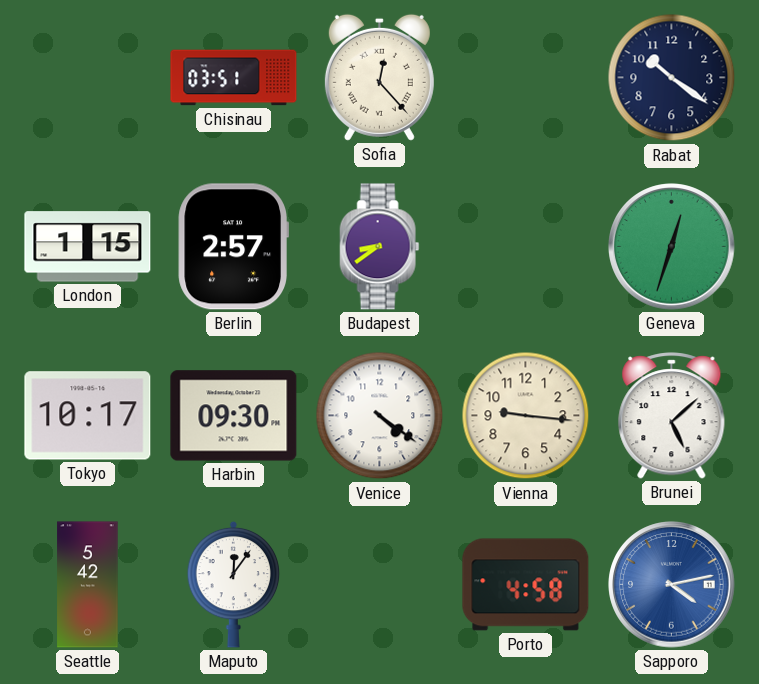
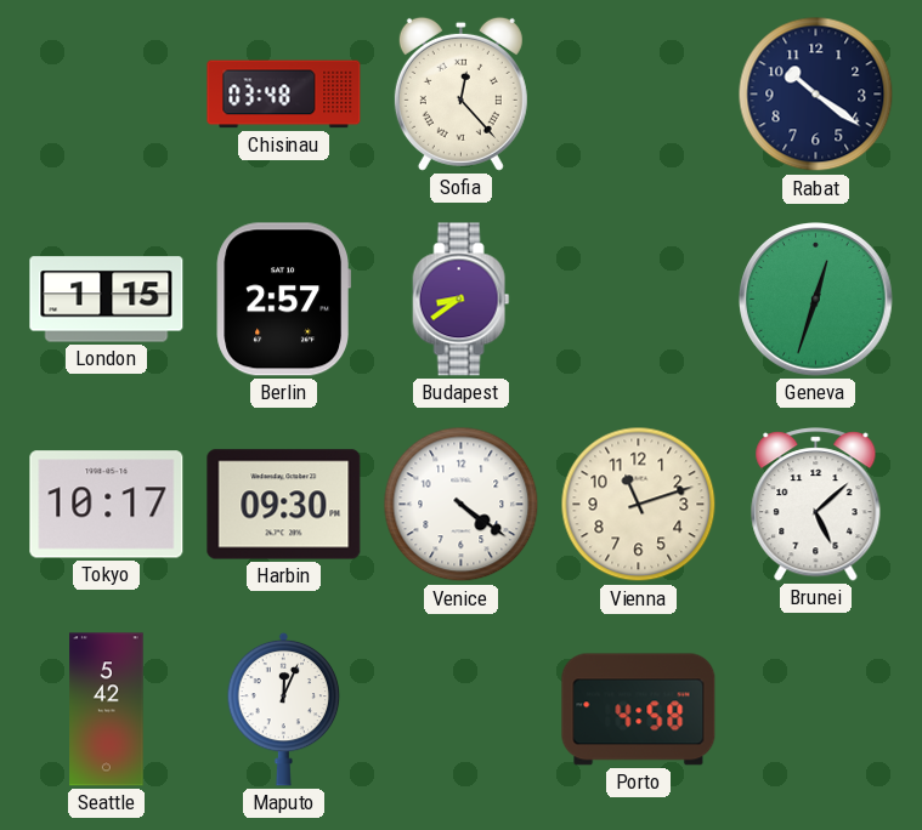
Chisinau: 03:51 -> 03:48 (284, 95)
Vienna: 9:16 -> 11:12 (639, 505)
Maputo: 12:06 -> 12:04 (284, 709)
Sapporo: 4:13 -> none (672, 585)
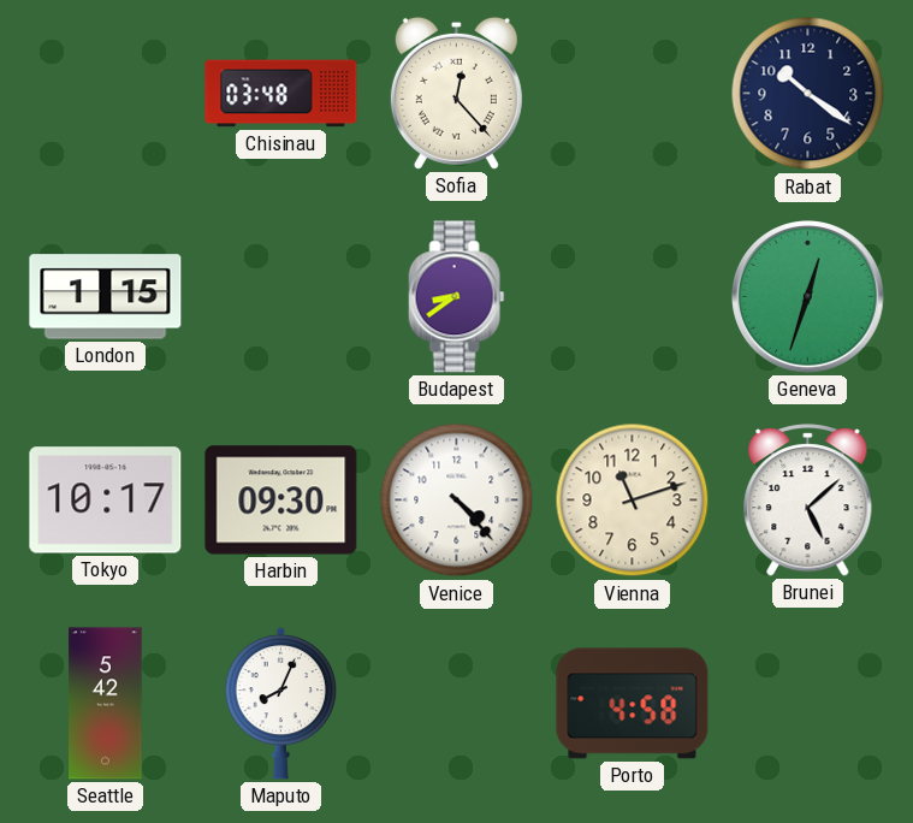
Berlin: 2:57 -> none (283, 300)
Venice: 4:21 -> 4:23 (457, 501)
Maputo: 12:04 -> 8:04 (281, 703)
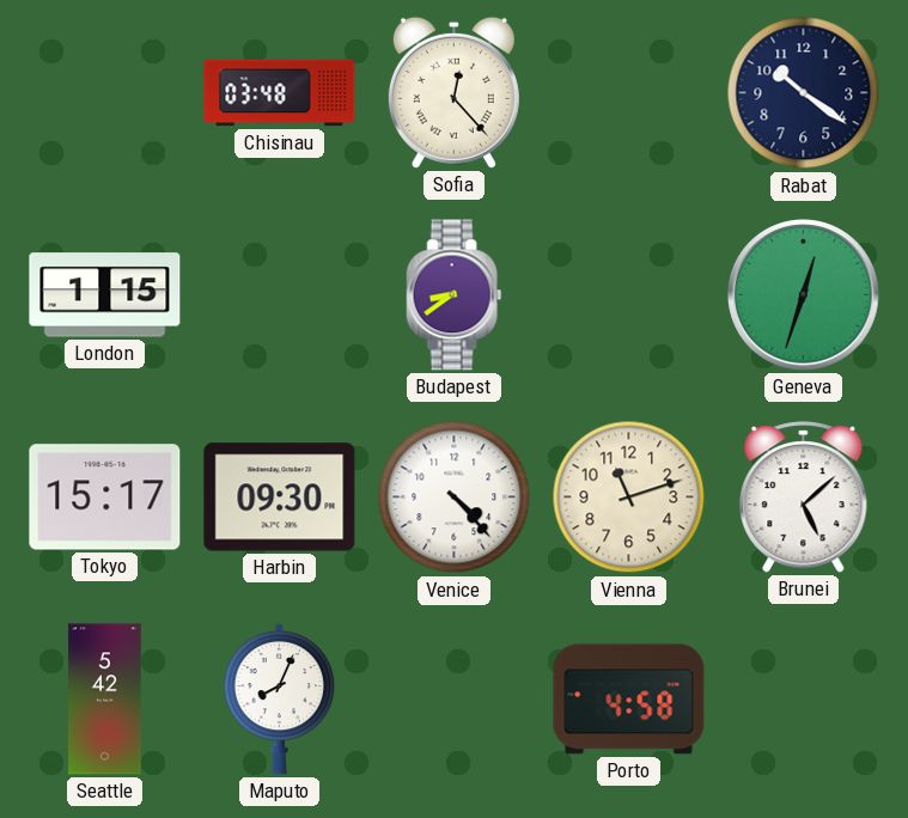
Tokyo: 10:17 -> 15:17 (105, 497)
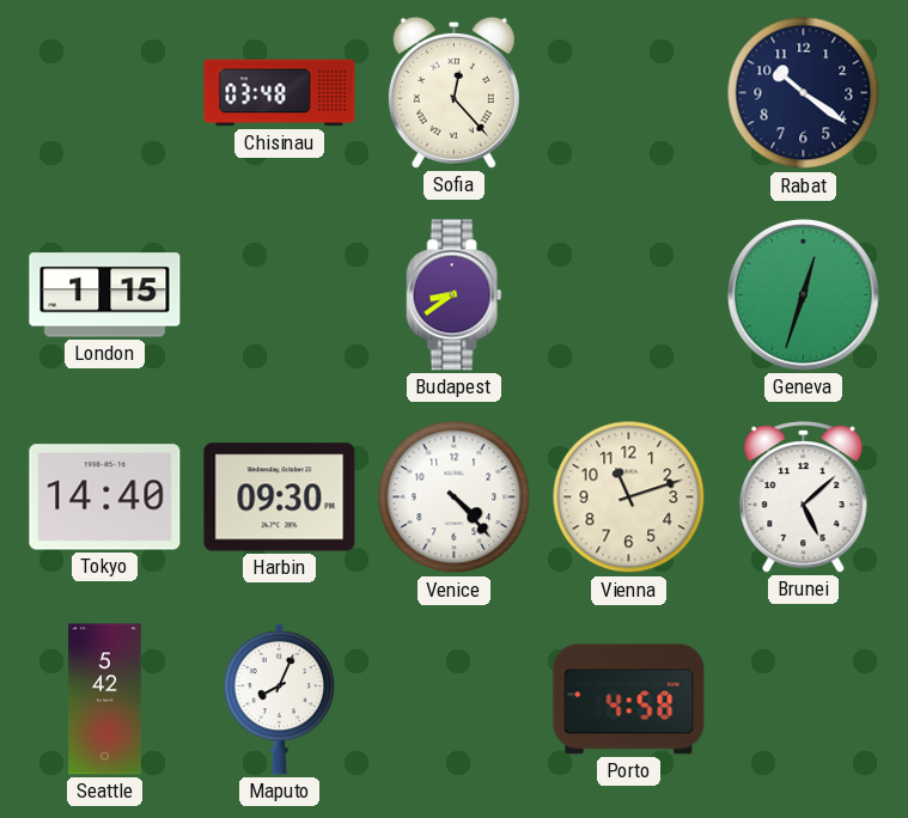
Tokyo: 15:17 -> 14:40 (105, 497)
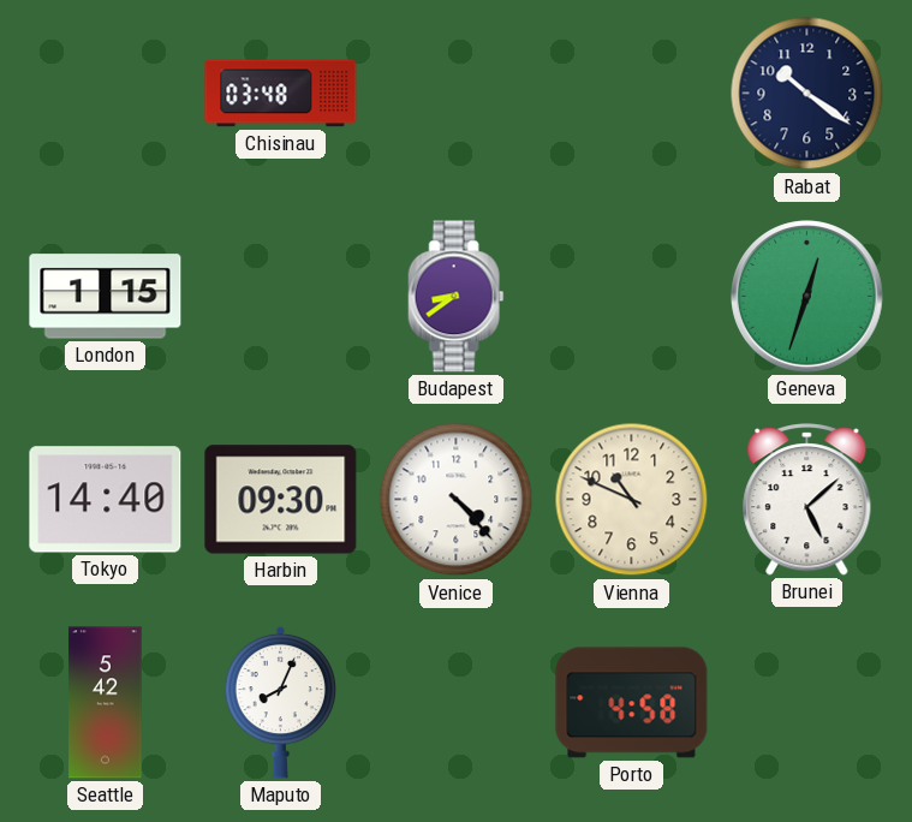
Sofia: 12:23 -> none (453, 92)
Vienna: 11:12 -> 10:49 (632, 500)
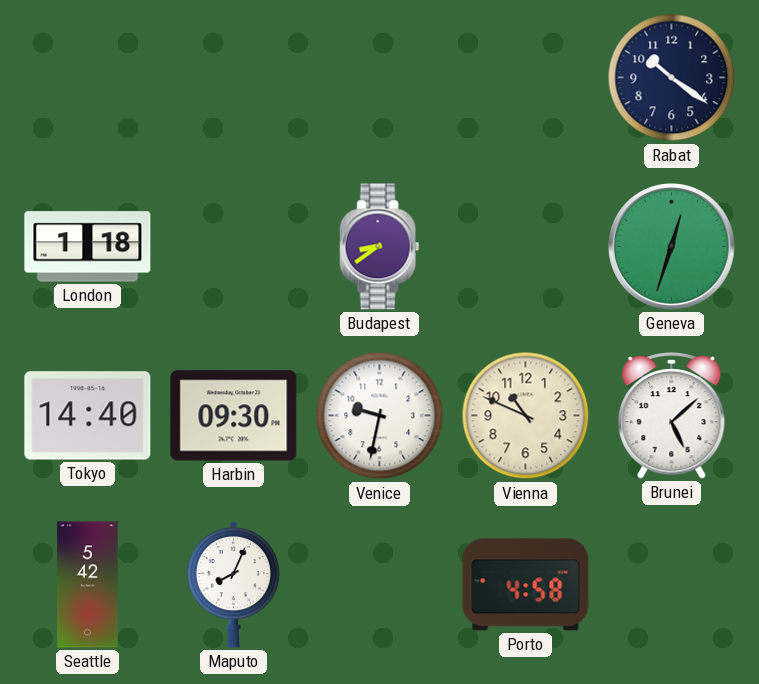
Chisinau: 03:48 -> none (281, 94)
London: 1:15 -> 1:18 (88, 247)
Venice: 4:23 -> 9:32 (380, 416)
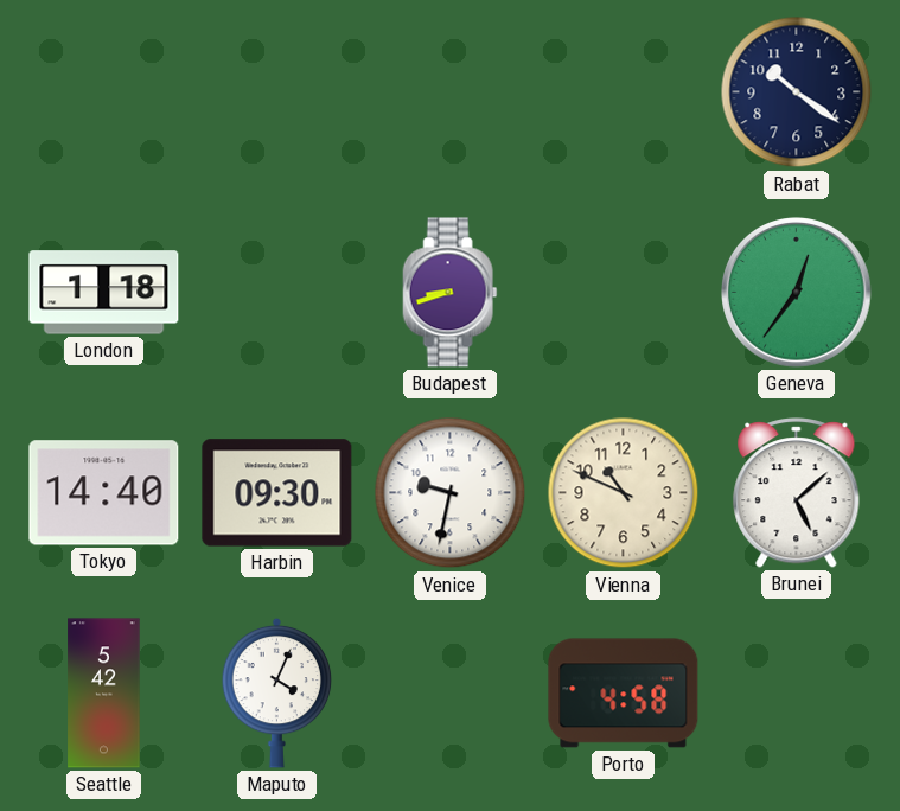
Budapest: 8:39 -> 8:42 (451, 293)
Geneva: 12:33 -> 12:36 (797, 293)
Maputo: 8:04 -> 4:04 (277, 692)
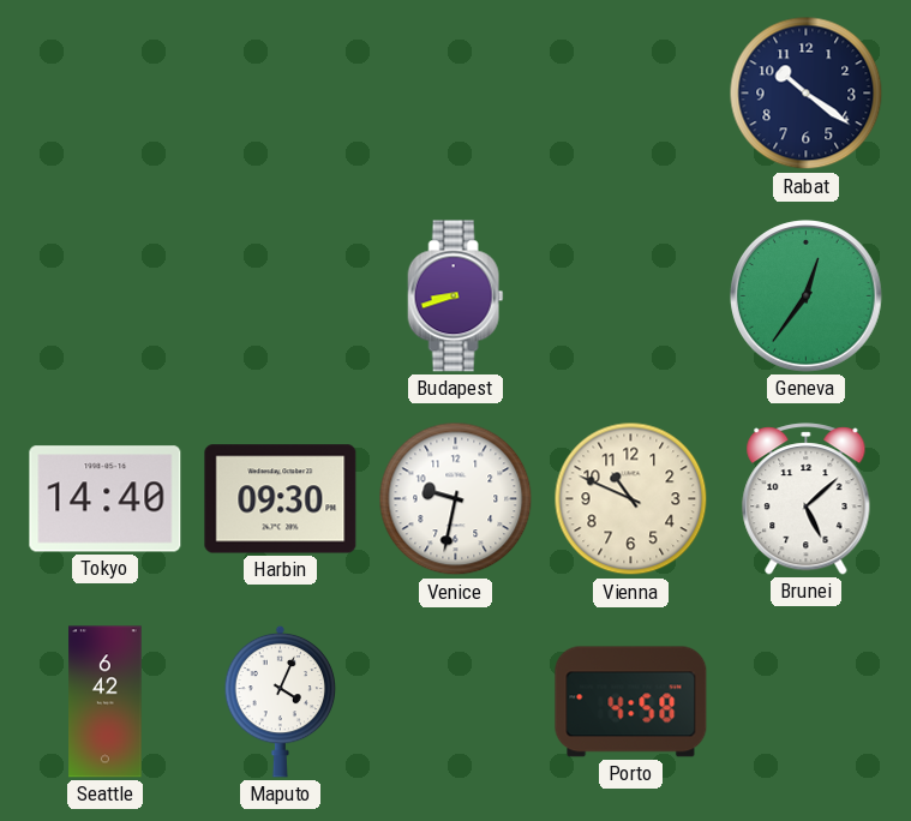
London: 1:18 -> none (104, 293)
Seattle: 5:42 -> 6:42 (106, 702)
